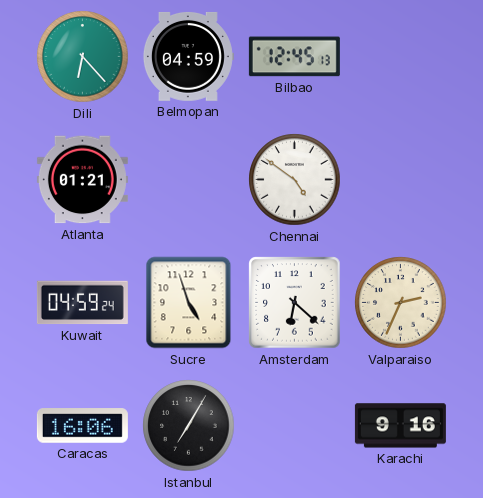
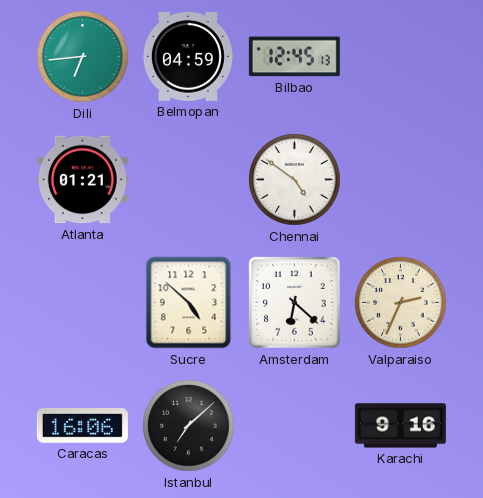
Dili: 6:23 -> 6:44 (83, 57)
Kuwait: 04:59 -> none (82, 303)
Sucre: 4:57 -> 4:52 (189, 303)
Istanbul: 7:05 -> 7:08 (189, 426)
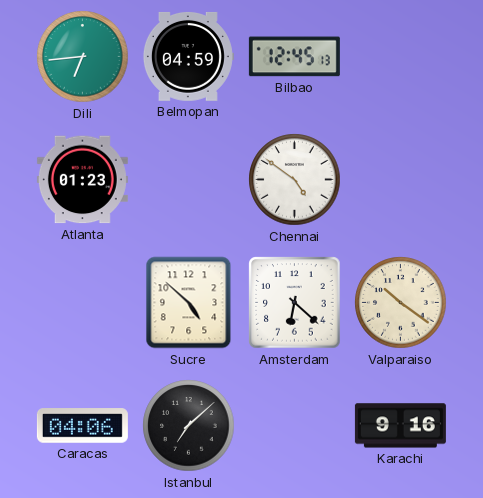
Atlanta: 01:21 -> 01:23 (82, 180)
Valparaiso: 2:34 -> 10:21 (401, 303)
Caracas: 16:06 -> 04:06 (82, 426)
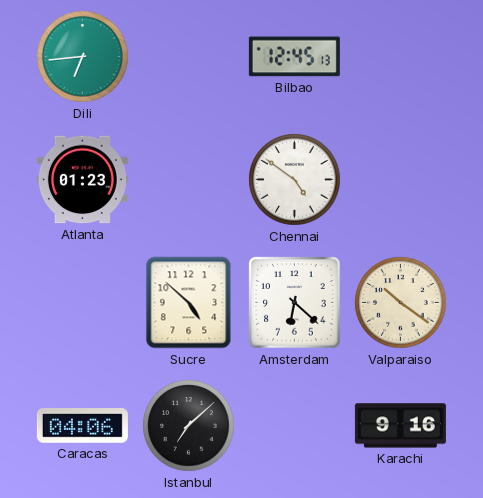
Belmopan: 04:59 -> none (188, 56)
